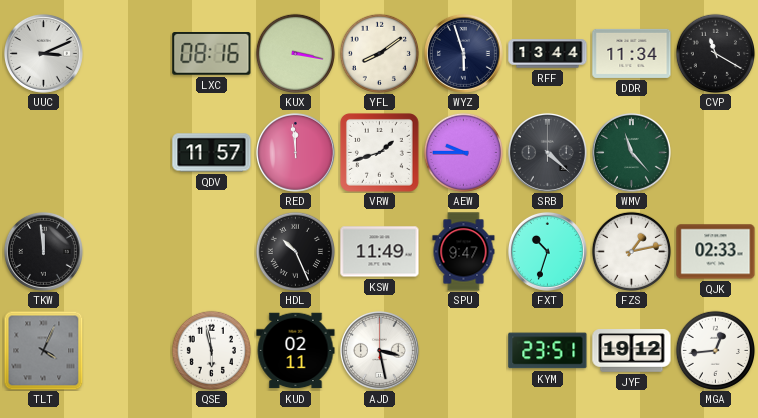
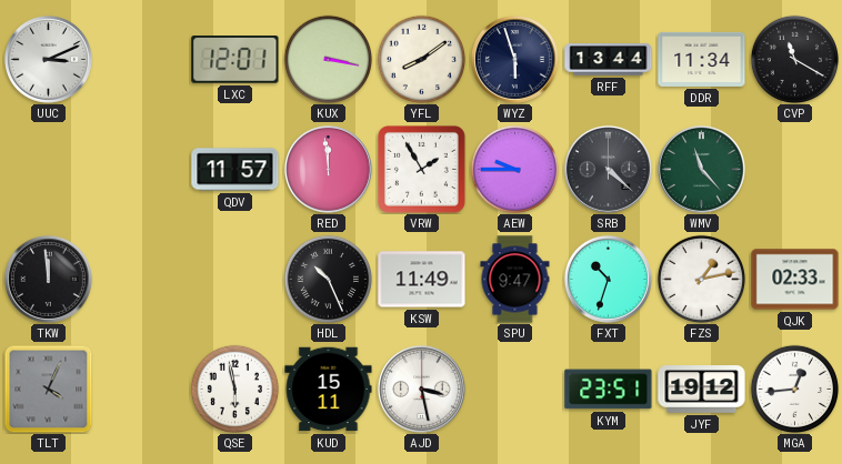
LXC: 08:16 -> 12:01 (235, 60)
VRW: 1:42 -> 1:55 (422, 170)
KUD: 02:11 -> 15:11 (329, 390)
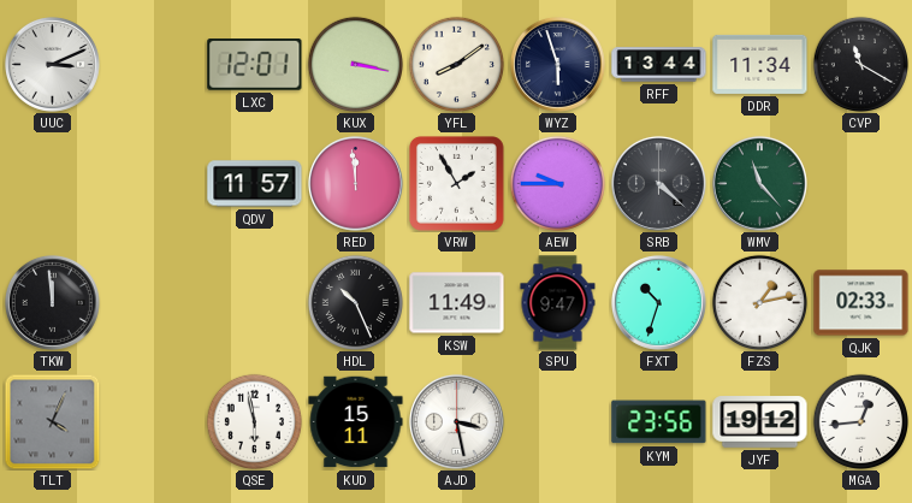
KYM: 23:51 -> 23:56 (659, 422)
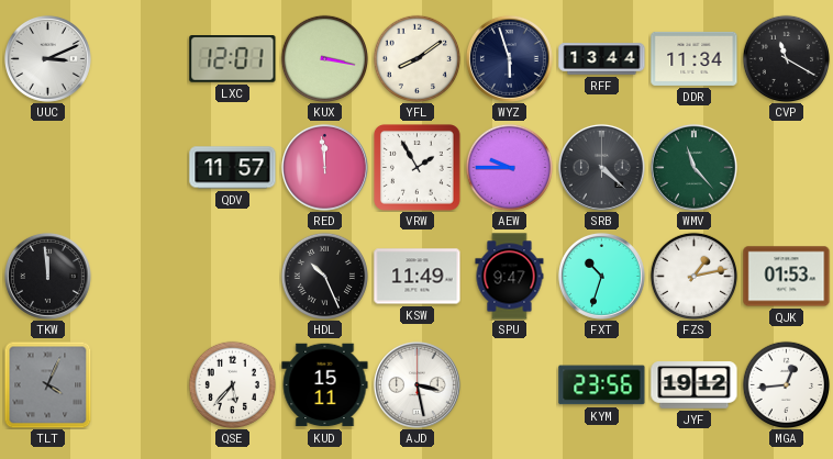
QJK: 02:33 -> 01:53 (787, 277)
QSE: 5:58 -> 5:37 (232, 384)
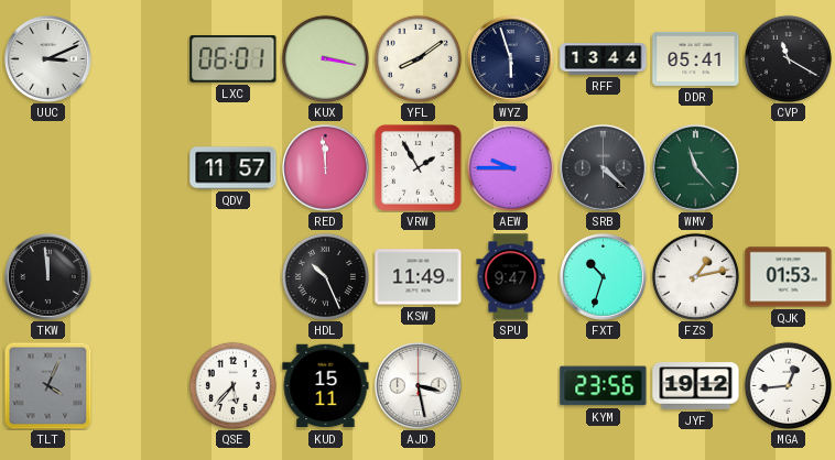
LXC: 12:01 -> 06:01 (234, 59)
DDR: 11:34 -> 05:41 (696, 58)
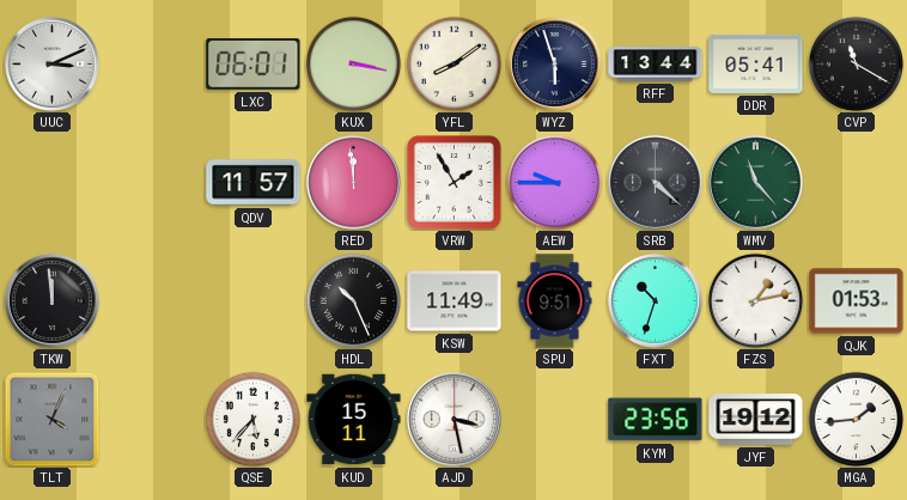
SPU: 9:47 -> 9:51 (555, 301)
MGA: 12:44 -> 1:44 (856, 419)
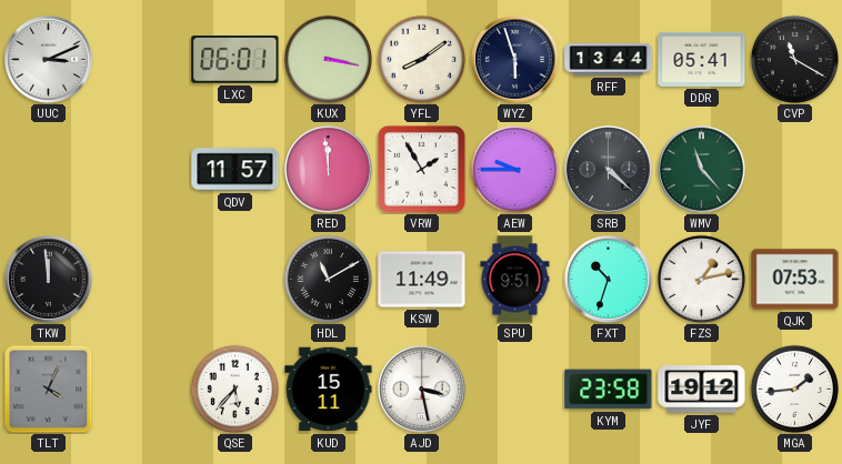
HDL: 10:26 -> 11:10 (328, 279)
QJK: 01:53 -> 07:53 (795, 280)
KYM: 23:56 -> 23:58 (609, 390)
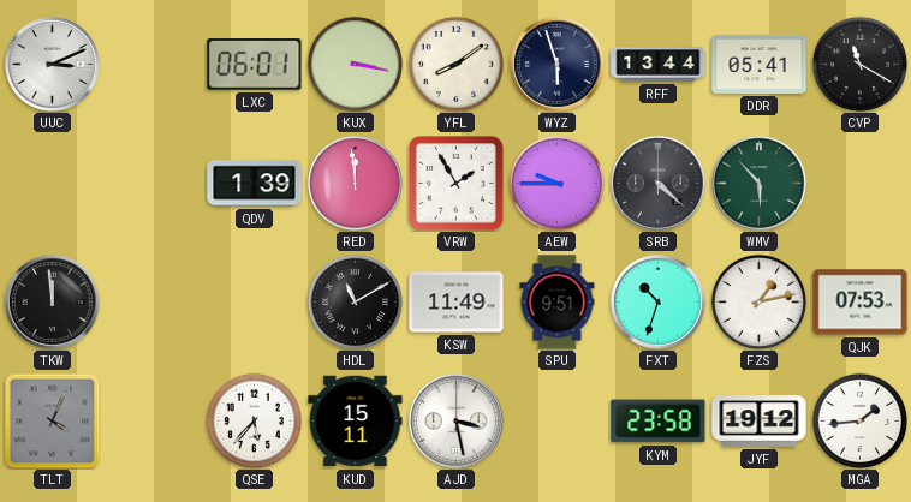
QDV: 11:57 -> 1:39 (255, 184)
WMV: 11:23 -> 5:53 (758, 183)
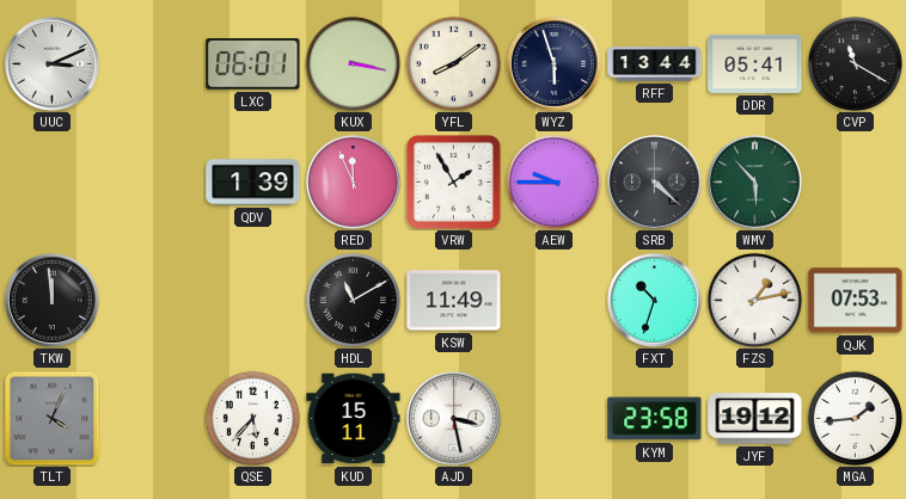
RED: 11:59 -> 11:56 (353, 181)
SPU: 9:51 -> none (558, 303)
